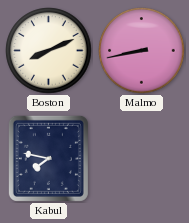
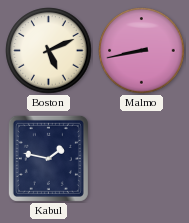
Boston: 8:11 -> 5:11 (49, 51)
Kabul: 7:47 -> 1:47 (48, 158)
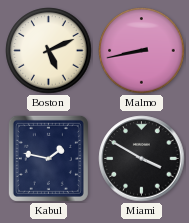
Miami: none -> 3:50 (142, 159)
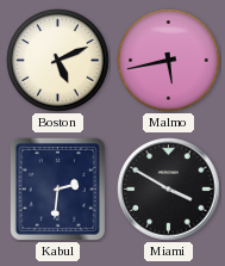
Malmo: 8:43 -> 5:43 (169, 61)
Kabul: 1:47 -> 2:31 (57, 188)
